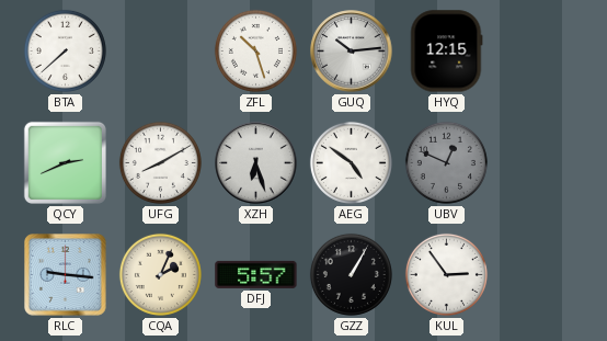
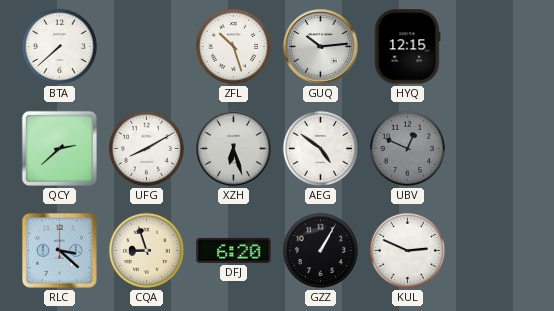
QCY: 2:41 -> 2:38 (59, 148)
RLC: 9:16 -> 3:22 (60, 251)
CQA: 2:04 -> 8:57 (146, 250)
DFJ: 5:57 -> 6:20 (234, 250)
KUL: 2:54 -> 2:49 (407, 250)
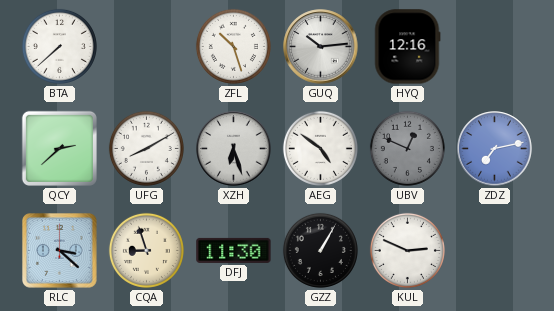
HYQ: 12:15 -> 12:16 (407, 47)
ZDZ: none -> 7:13 (495, 149)
DFJ: 6:20 -> 11:30 (234, 250)
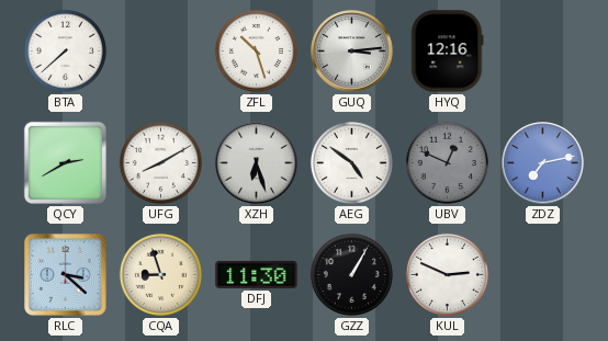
GUQ: 10:14 -> 3:14 (352, 52)
QCY: 2:38 -> 2:40 (65, 162)
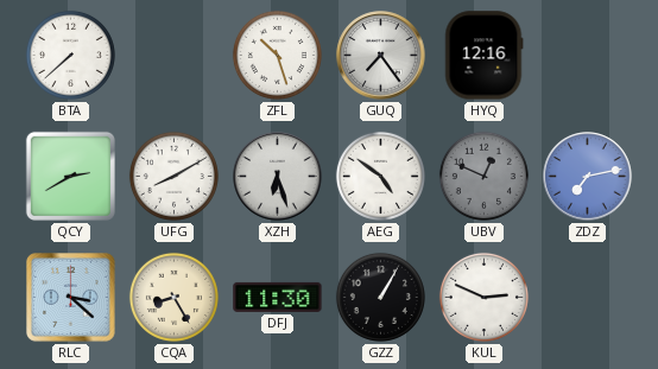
GUQ: 3:14 -> 7:24 (381, 56)
CQA: 8:57 -> 8:25 (173, 297)
